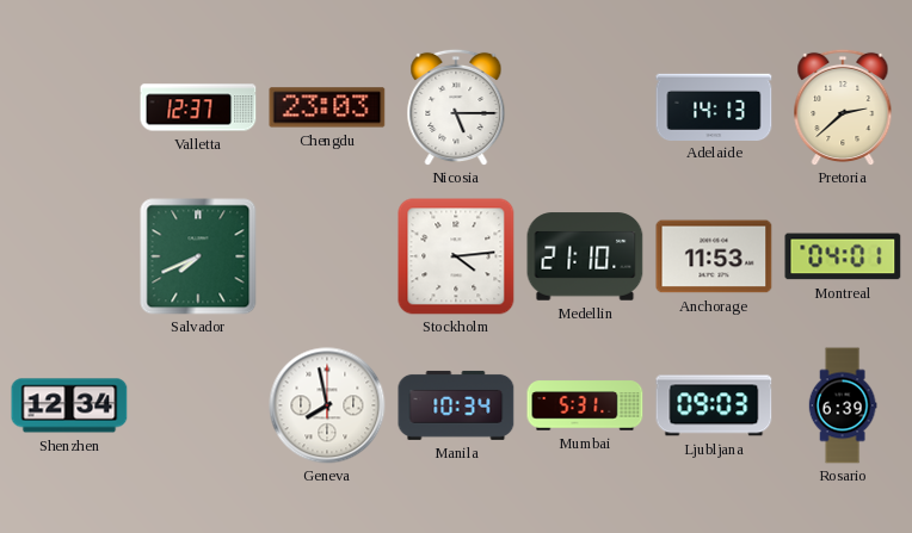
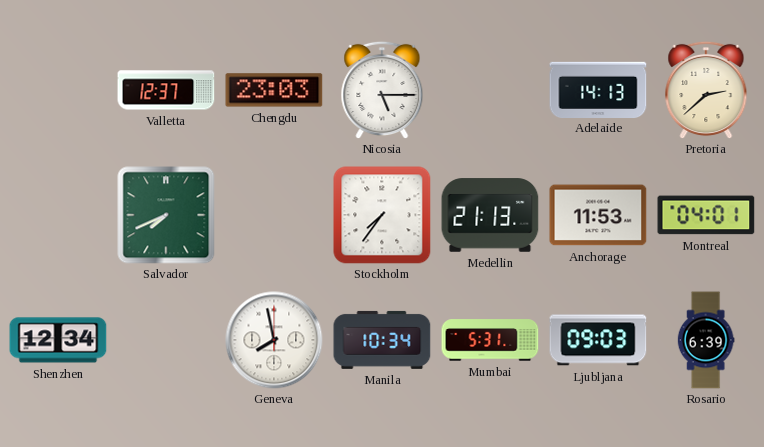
Stockholm: 4:14 -> 7:36 (382, 215)
Medellin: 21:10 -> 21:13 (490, 215)
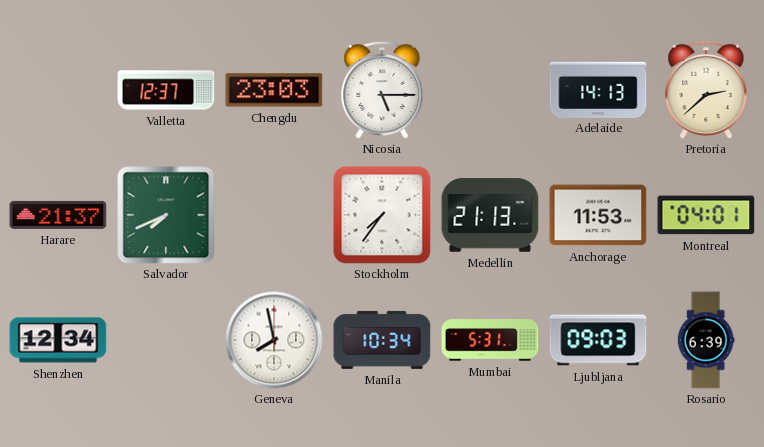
Harare: none -> 21:37 (58, 215)
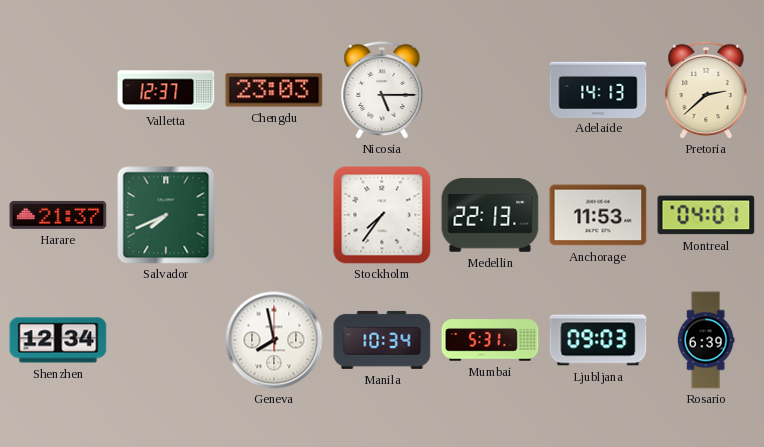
Medellin: 21:13 -> 22:13 (490, 215)
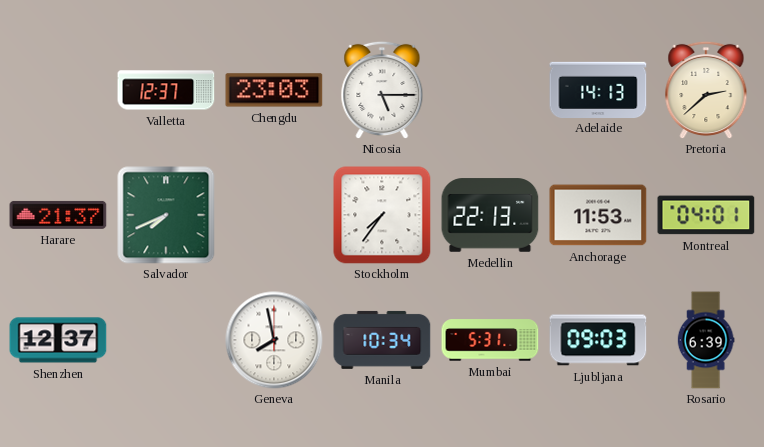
Shenzhen: 12:34 -> 12:37 (58, 340)
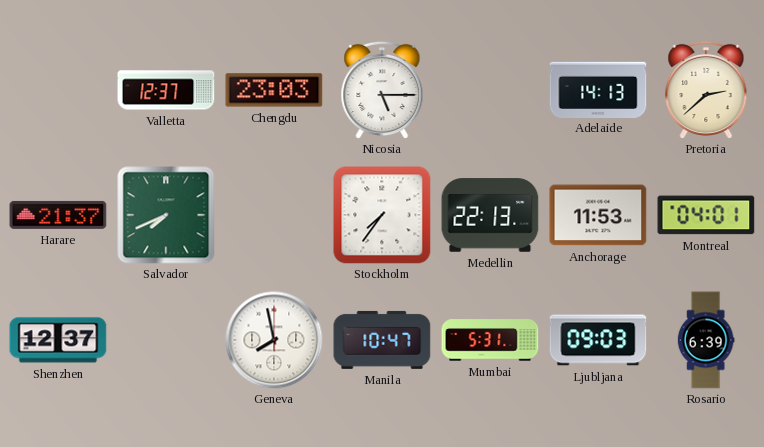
Manila: 10:34 -> 10:47 (382, 340)
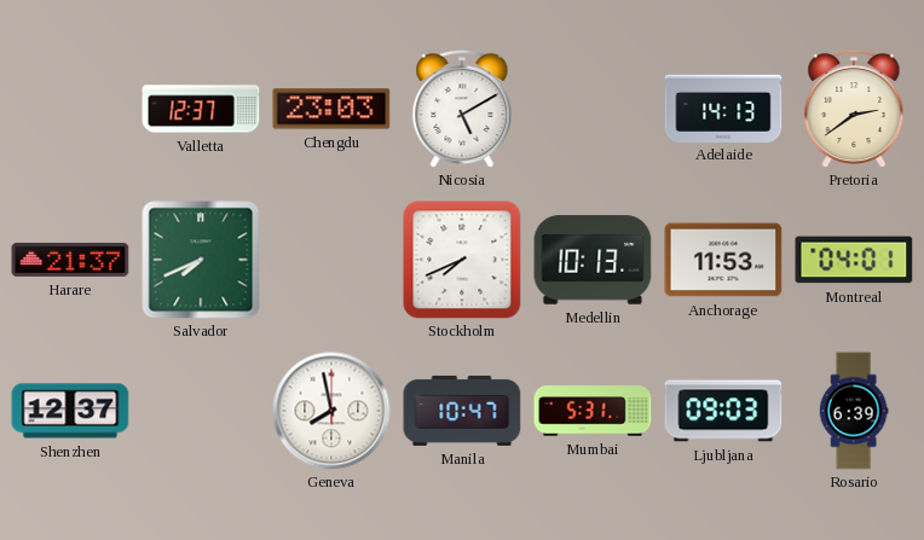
Nicosia: 5:15 -> 5:10 (462, 109)
Pretoria: 2:38 -> 2:39 (854, 109)
Stockholm: 7:36 -> 7:41 (462, 260)
Medellin: 22:13 -> 10:13 (593, 260)
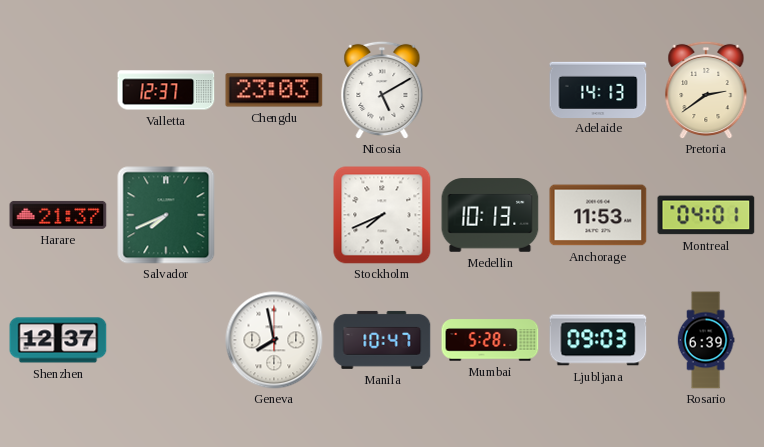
Mumbai: 5:31 -> 5:28 (490, 340)
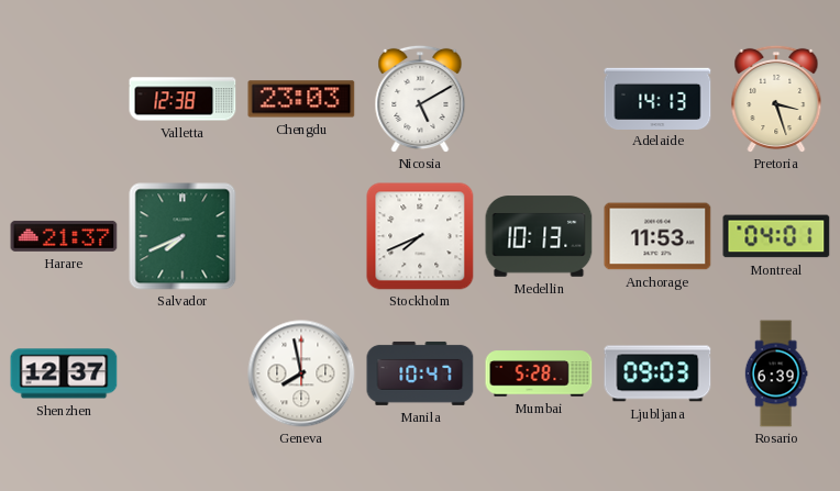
Valletta: 12:37 -> 12:38 (183, 99)
Pretoria: 2:39 -> 3:27 (776, 99)
